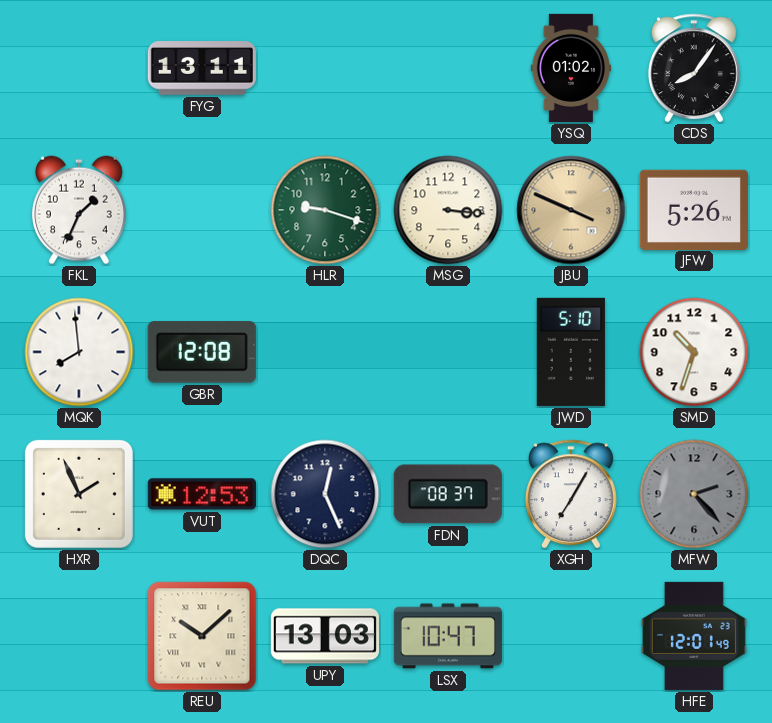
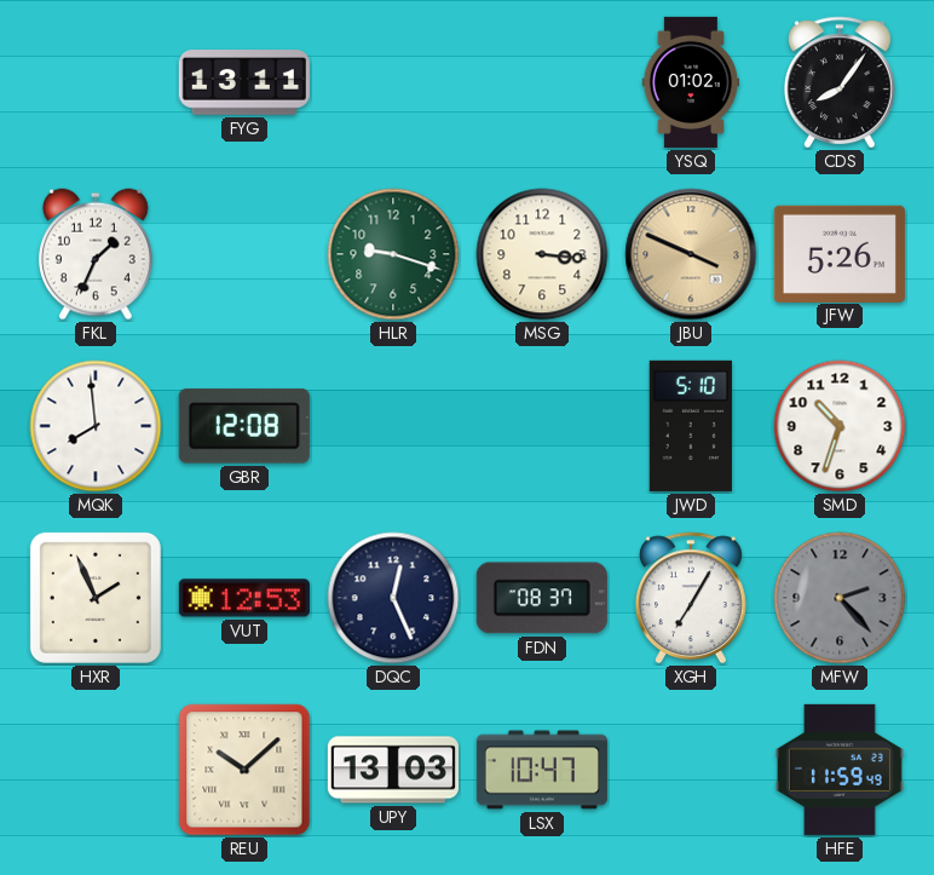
HFE: 12:01 -> 11:59 (840, 770)
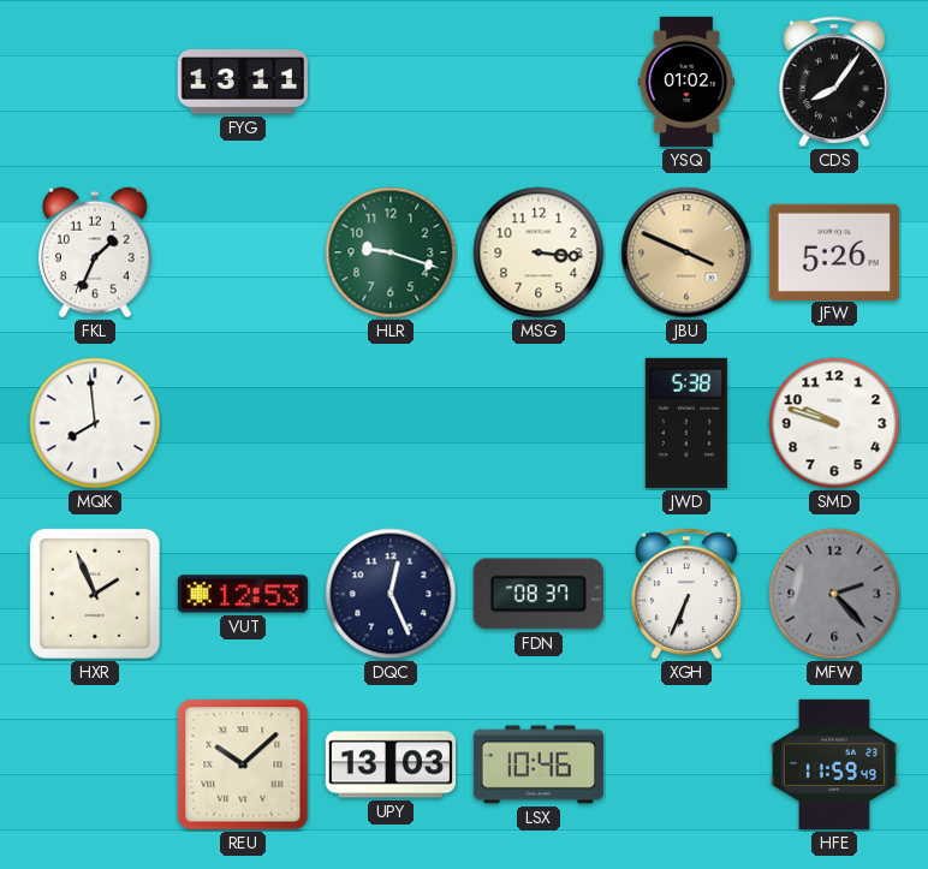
GBR: 12:08 -> none (244, 426)
JWD: 5:10 -> 5:38 (686, 423)
SMD: 10:33 -> 9:48 (834, 423)
XGH: 7:05 -> 6:34 (686, 594)
LSX: 10:47 -> 10:46 (539, 764)
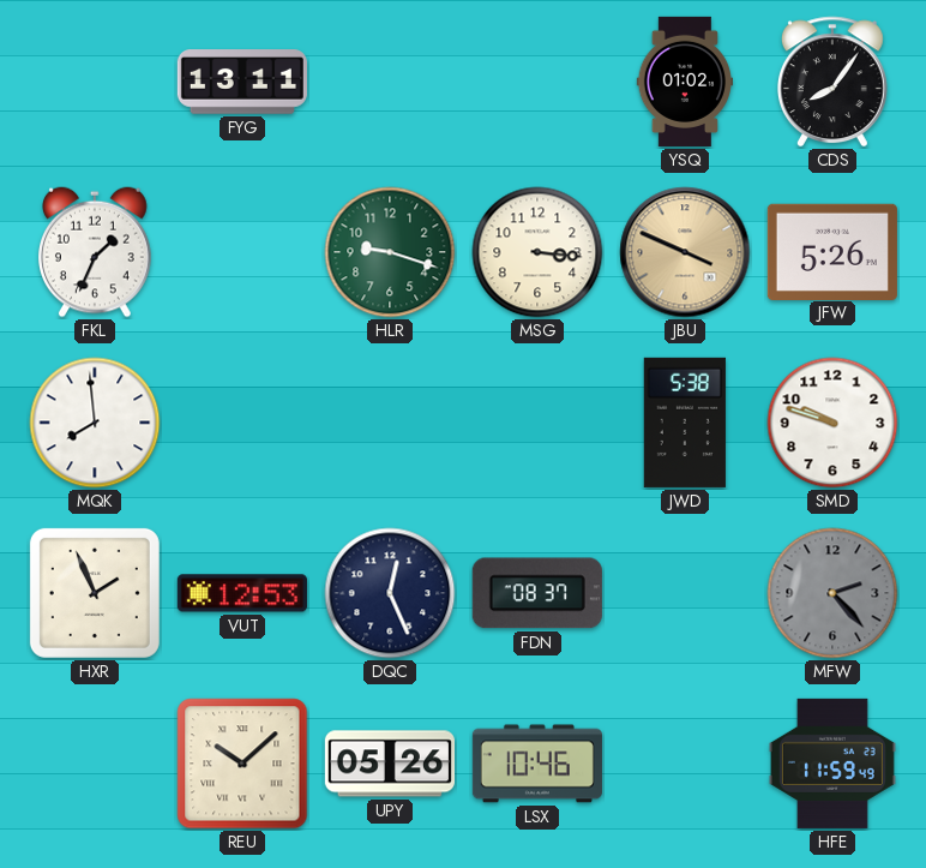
XGH: 6:34 -> none (686, 594)
UPY: 13:03 -> 05:26 (390, 764)
